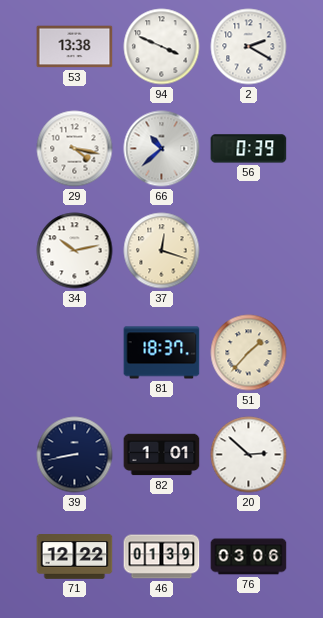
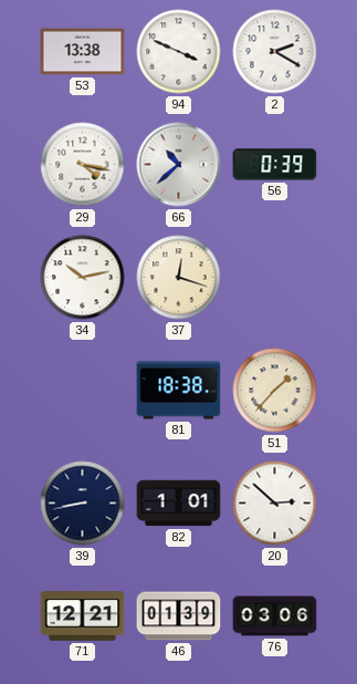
81: 18:37 -> 18:38 (179, 391)
71: 12:22 -> 12:21 (83, 616)
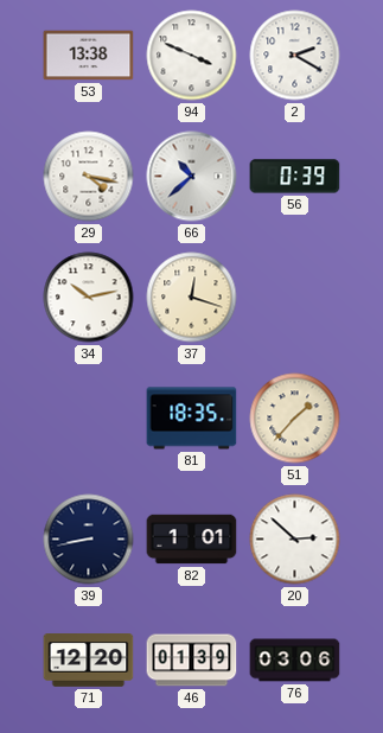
81: 18:38 -> 18:35 (192, 419)
71: 12:21 -> 12:20 (89, 661)
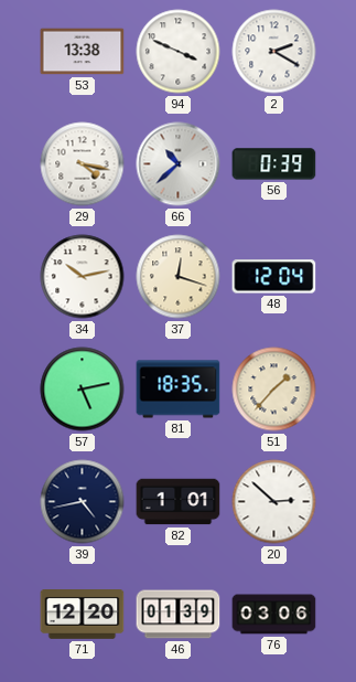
48: none -> 12:04 (274, 277)
57: none -> 5:13 (83, 390)
39: 8:43 -> 4:43 (83, 502)
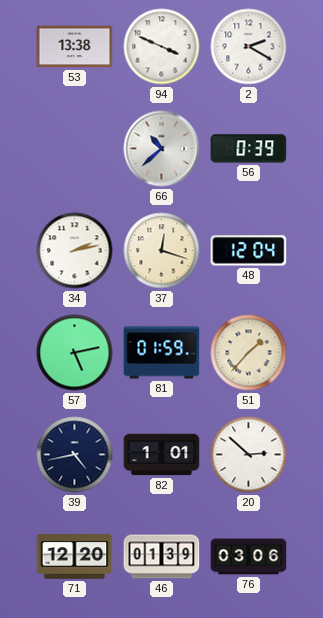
29: 4:17 -> none (83, 164)
34: 10:13 -> 2:13 (75, 251)
81: 18:35 -> 01:59 (162, 353)
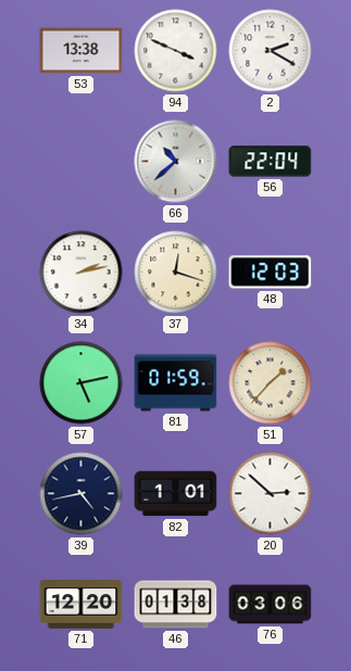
56: 0:39 -> 22:04 (271, 162)
48: 12:04 -> 12:03 (271, 273)
46: 01:39 -> 01:38 (176, 605)
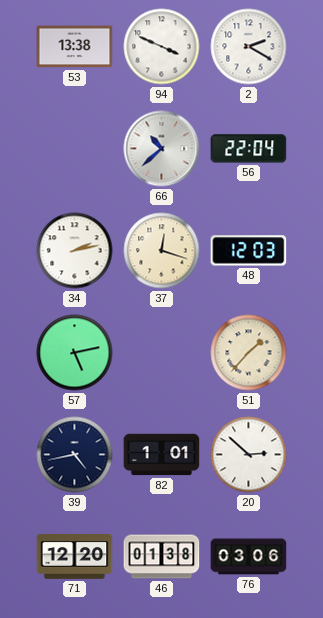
81: 01:59 -> none (176, 383)
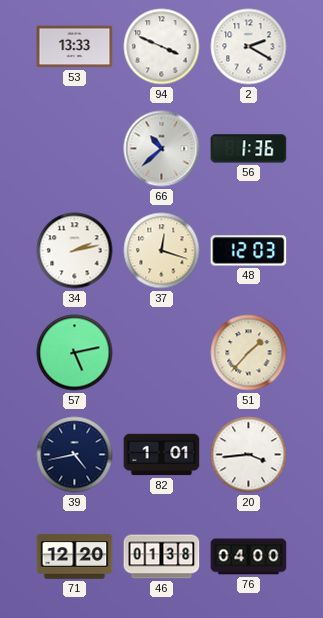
53: 13:38 -> 13:33 (75, 47)
56: 22:04 -> 1:36 (249, 149)
20: 2:52 -> 3:44 (249, 455)
76: 03:06 -> 04:00 (249, 557)
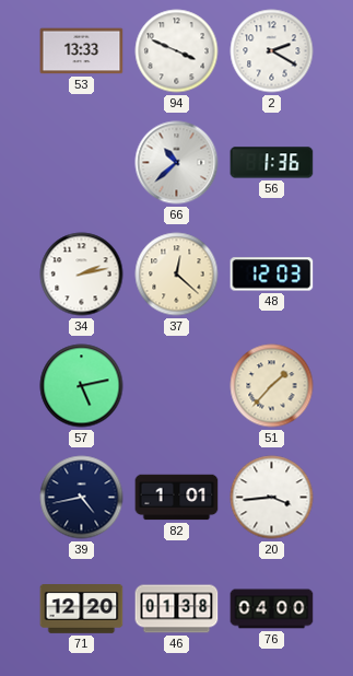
37: 12:18 -> 12:22 (177, 275)
